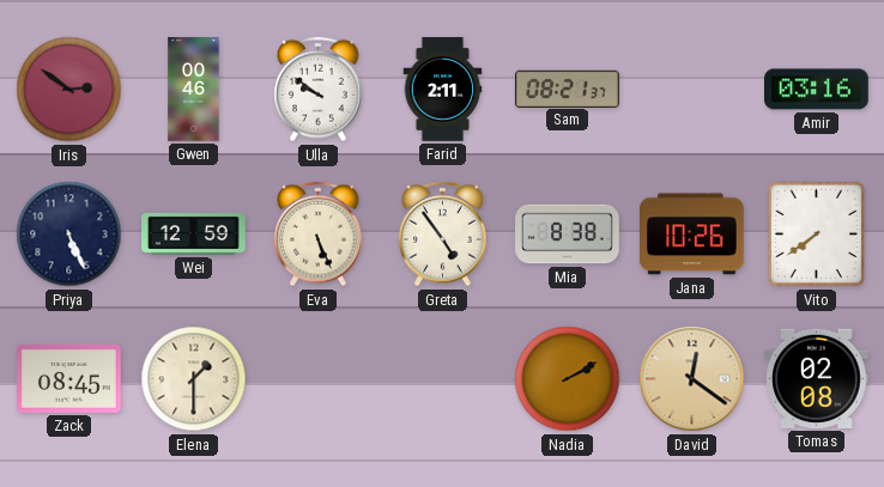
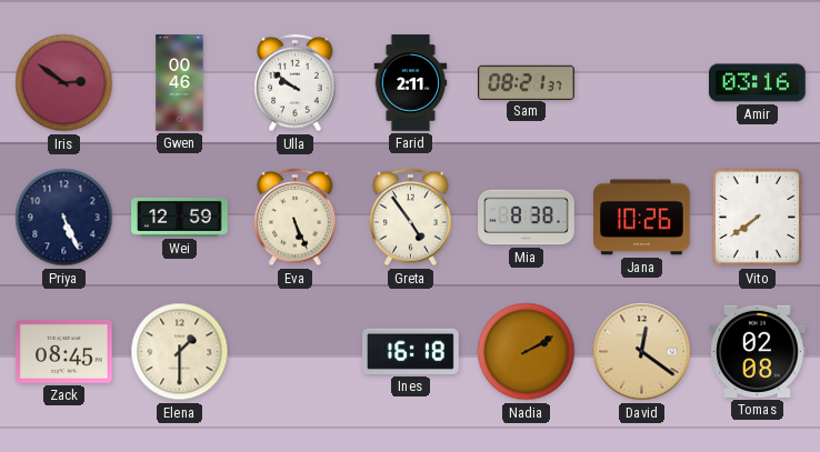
Ines: none -> 16:18 (411, 351)
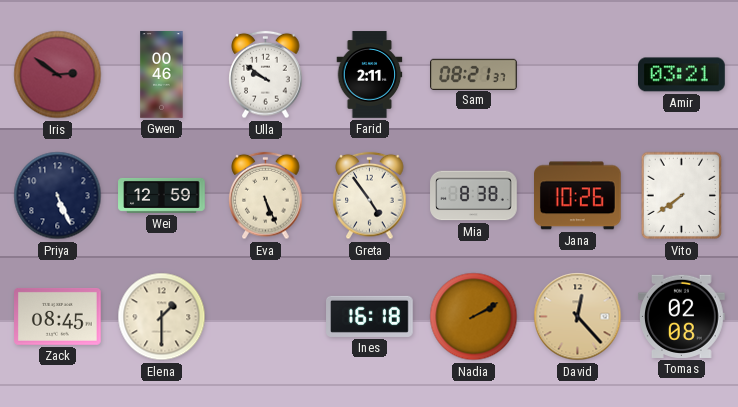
Amir: 03:16 -> 03:21 (682, 75)
David: 12:21 -> 12:23 (578, 317)
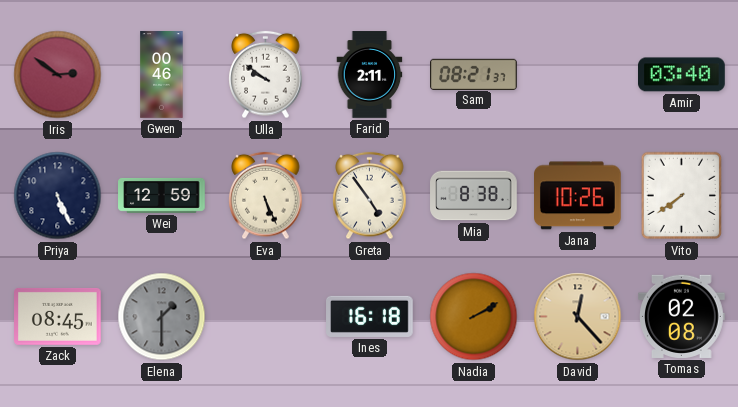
Amir: 03:21 -> 03:40 (682, 75)
Elena dial: cream -> grey (162, 317)
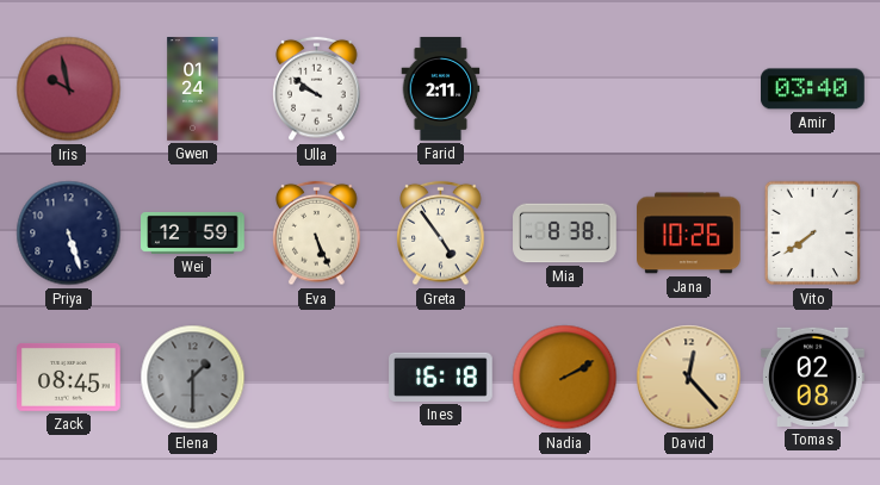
Iris: 2:51 -> 9:58 (69, 89)
Gwen: 00:46 -> 01:24 (193, 89)
Sam: 08:21 -> none (474, 74)
Priya: 5:26 -> 5:27 (69, 234)
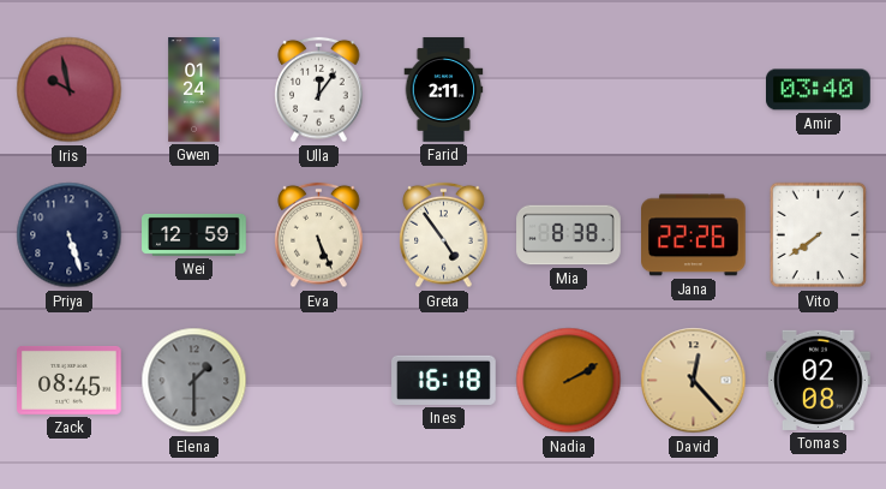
Ulla: 9:51 -> 12:06 (319, 90)
Jana: 10:26 -> 22:26 (694, 235)
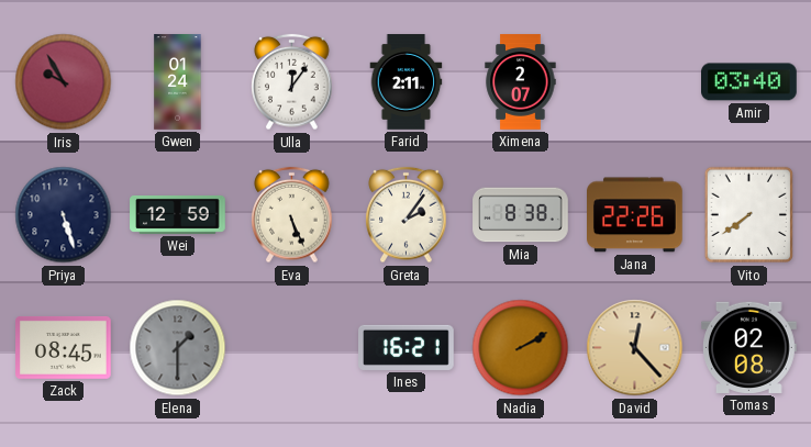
Iris: 9:58 -> 9:55 (64, 82)
Ximena: none -> 2:07 (521, 82)
Greta: 4:54 -> 2:06 (407, 215)
Ines: 16:18 -> 16:21 (407, 347)
